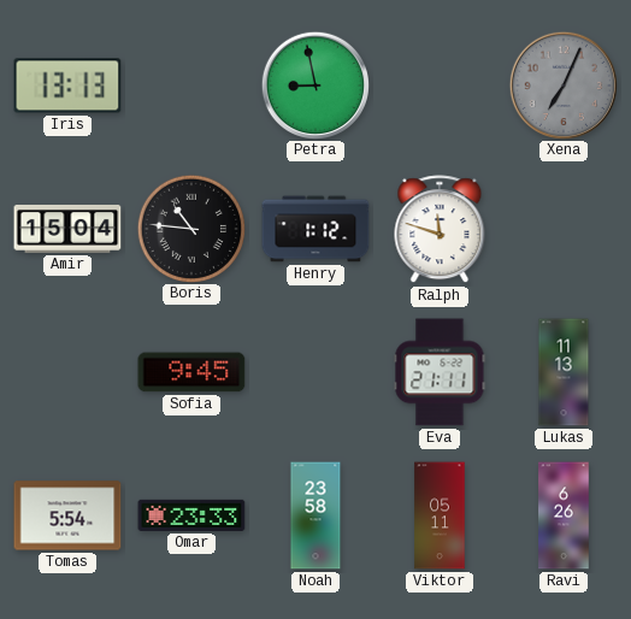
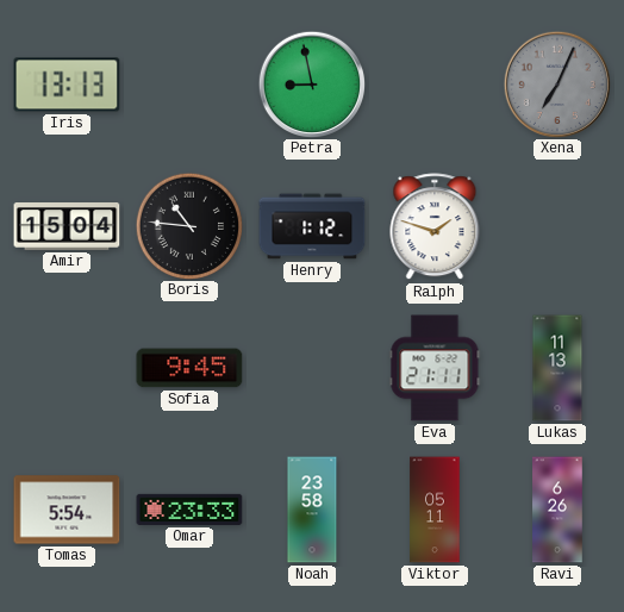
Ralph: 11:48 -> 1:48 (435, 227)
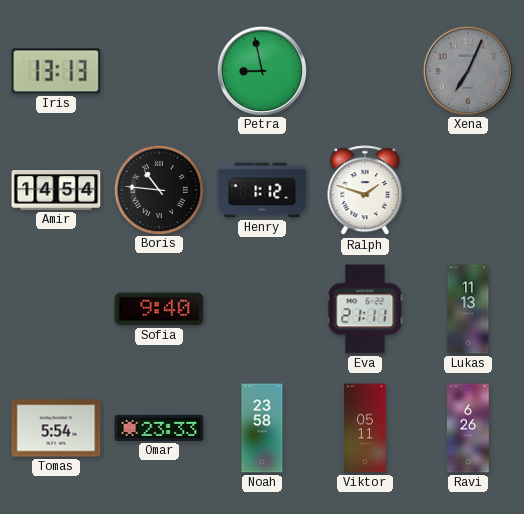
Amir: 15:04 -> 14:54 (56, 191)
Sofia: 9:45 -> 9:40 (159, 309)
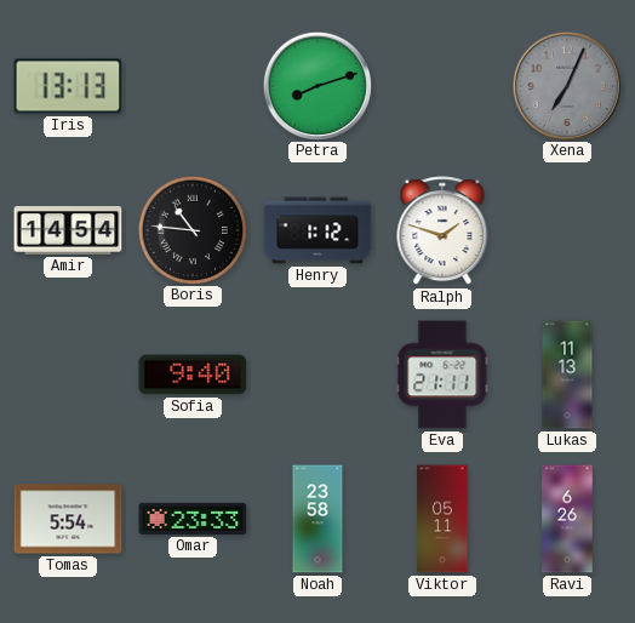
Petra: 8:58 -> 8:12 (316, 85)
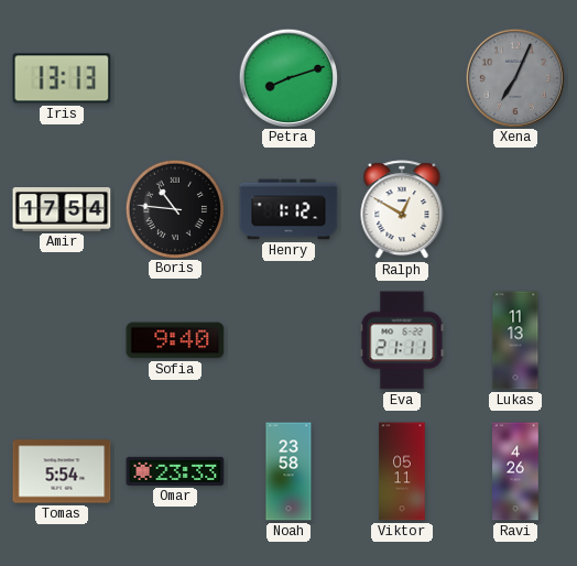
Amir: 14:54 -> 17:54 (62, 210)
Ralph: 1:48 -> 12:50 (402, 210)
Ravi: 6:26 -> 4:26 (515, 471)
